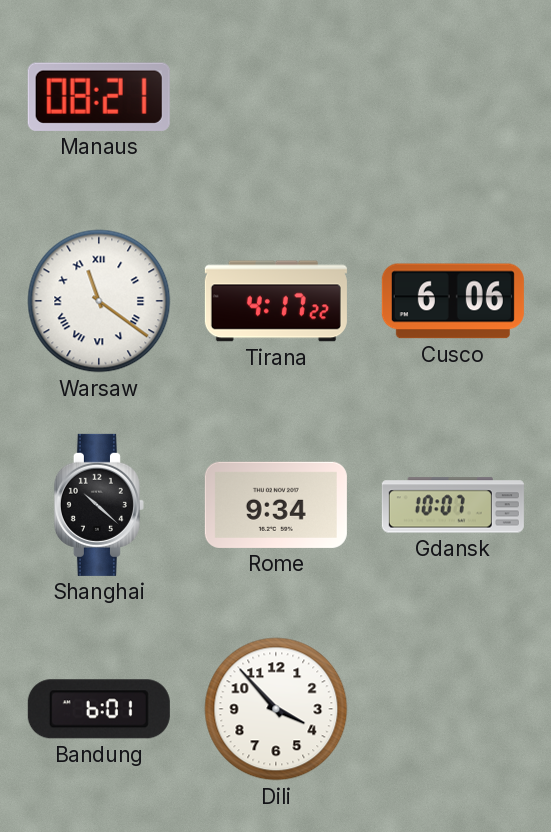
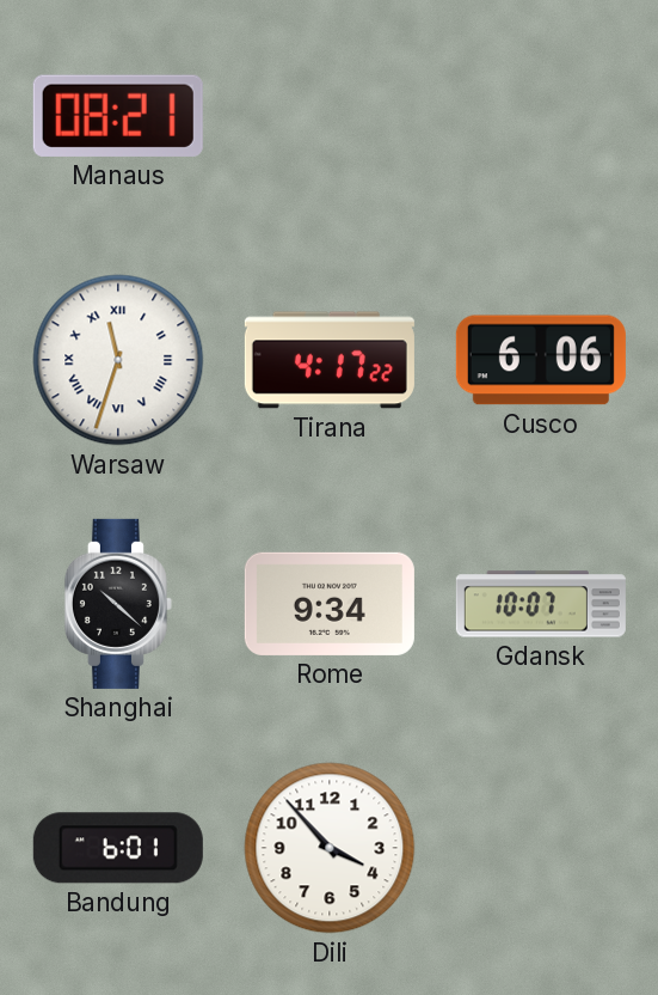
Warsaw: 11:21 -> 11:33 (118, 360)
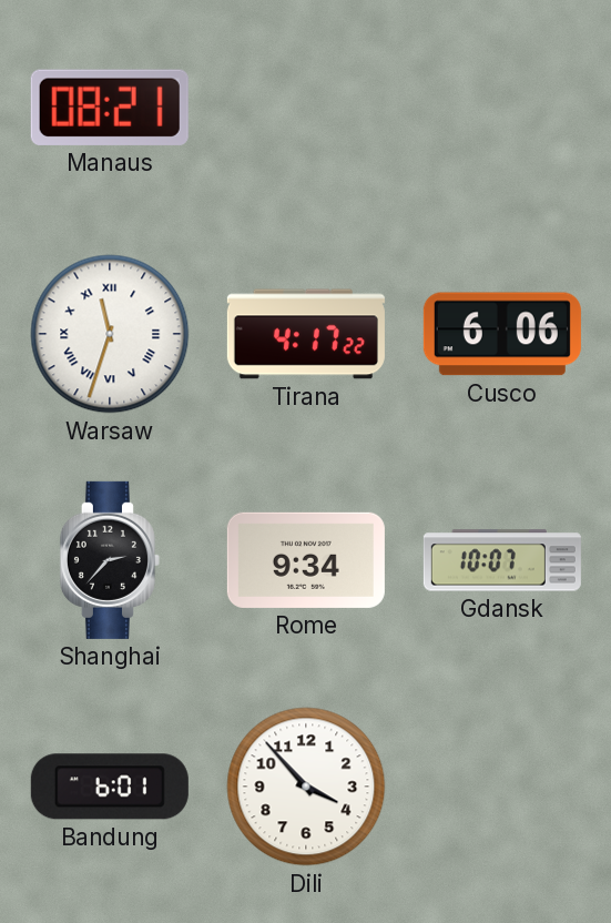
Shanghai: 10:22 -> 2:37 (110, 560)
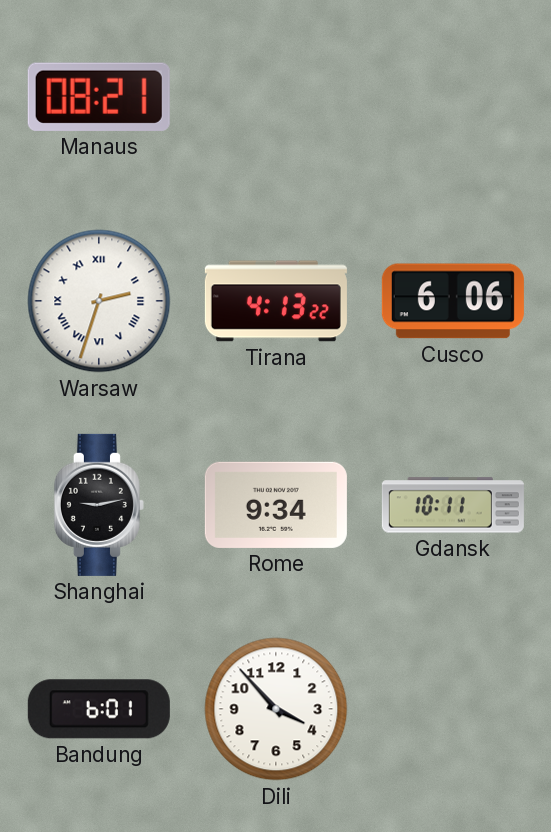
Warsaw: 11:33 -> 2:33 (99, 301)
Tirana: 4:17 -> 4:13 (276, 301)
Shanghai: 2:37 -> 9:13 (99, 505)
Gdansk: 10:07 -> 10:11 (453, 505)
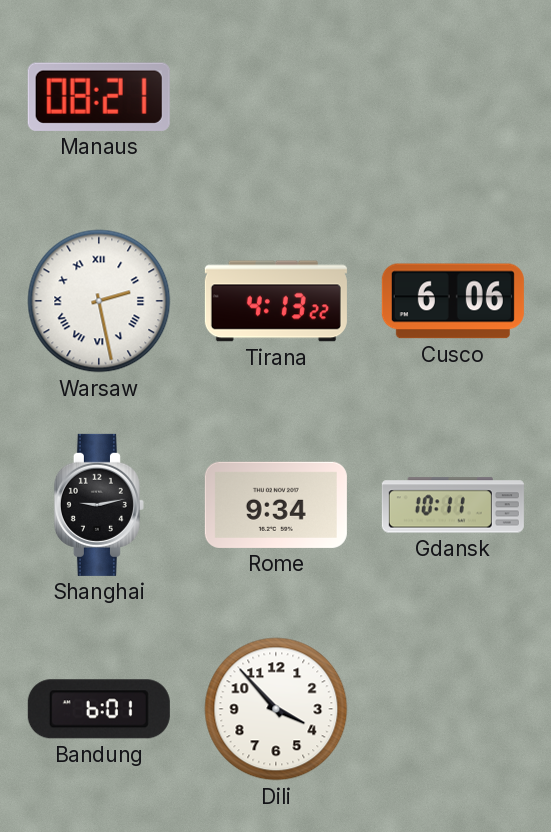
Warsaw: 2:33 -> 2:28 (99, 301)
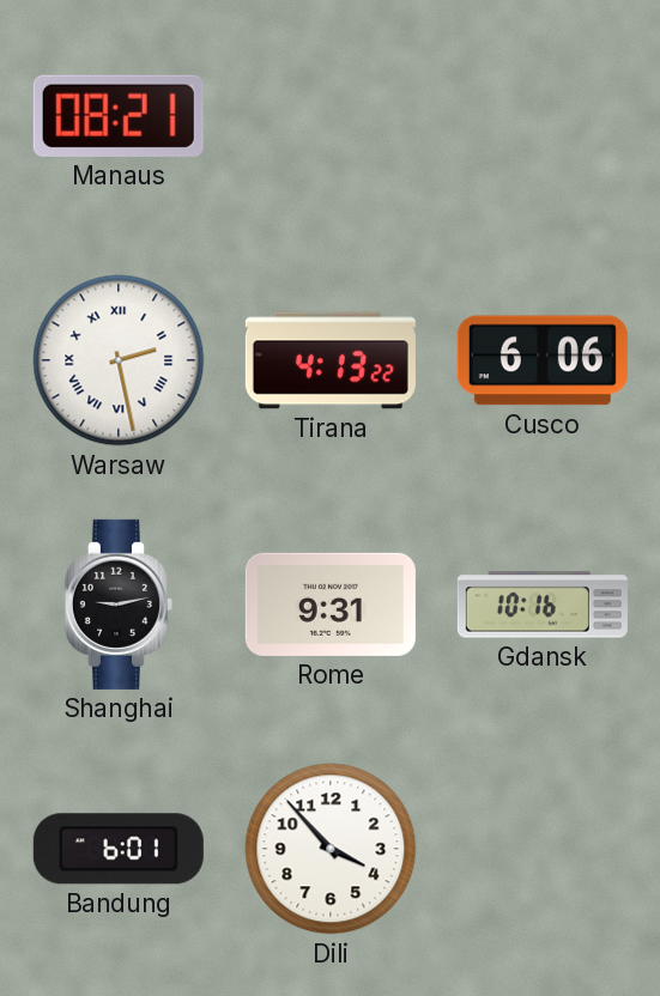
Rome: 9:34 -> 9:31 (331, 605)
Gdansk: 10:11 -> 10:16 (543, 605)
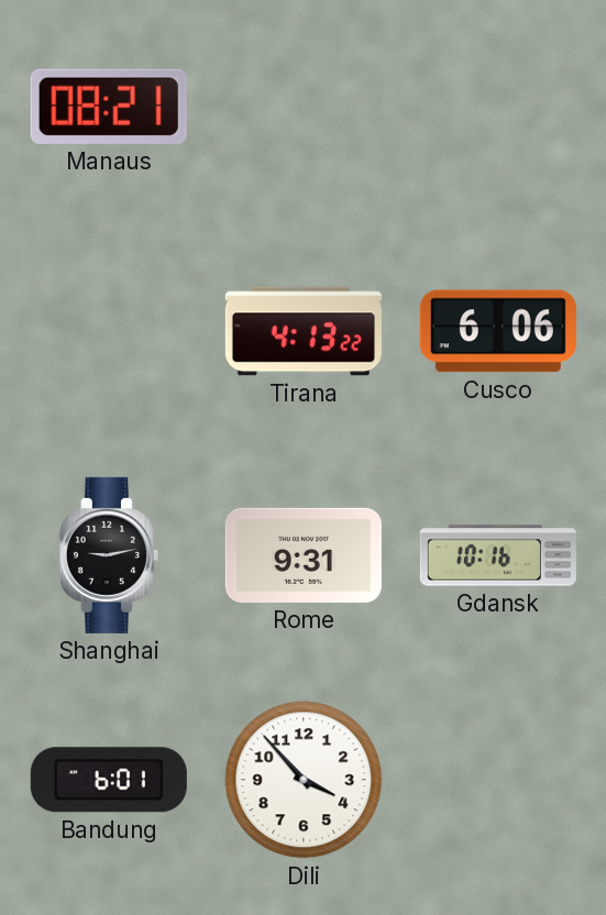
Warsaw: 2:28 -> none (119, 360)
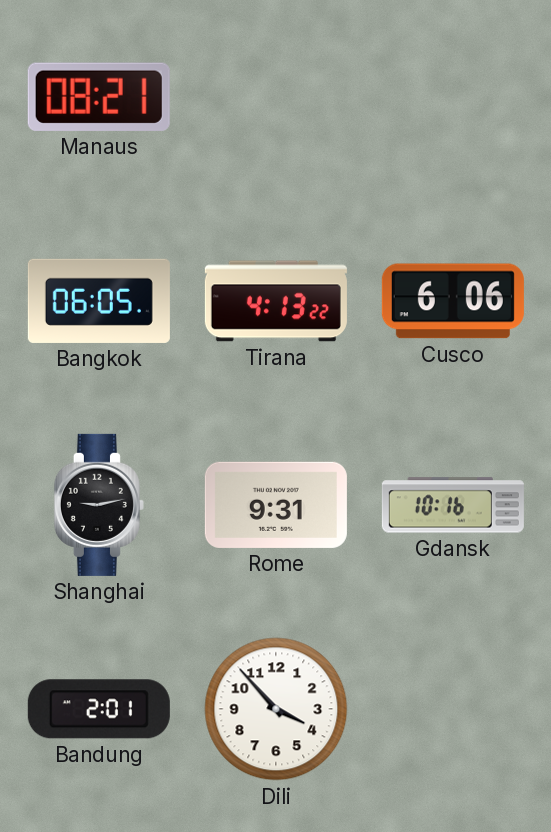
Bangkok: none -> 06:05 (99, 301)
Bandung: 6:01 -> 2:01 (99, 709)
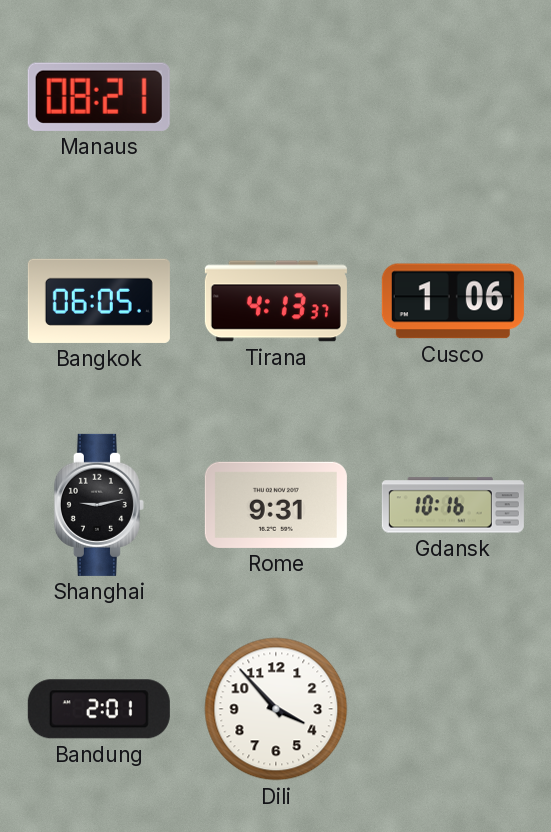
Tirana: 4:13:22 -> 4:13:37 (276, 301)
Cusco: 6:06 -> 1:06 (453, 301)
